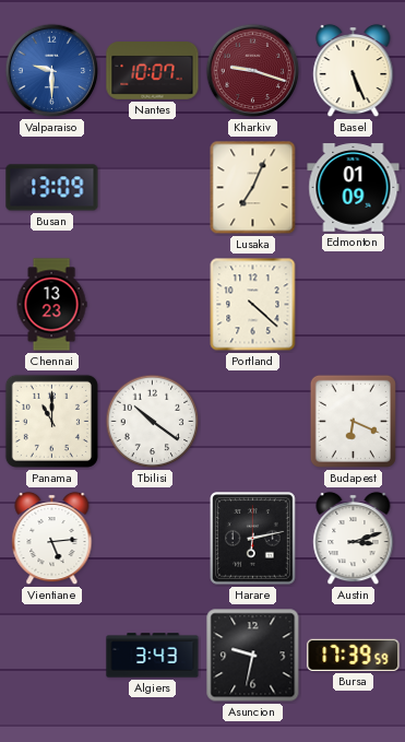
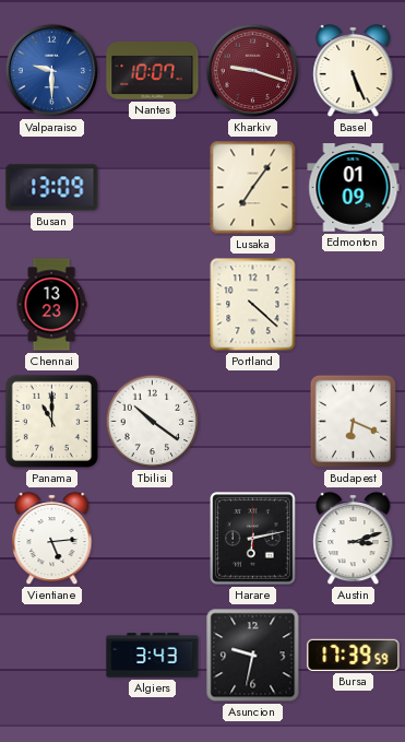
Lusaka: 7:04 -> 7:06 (253, 188)
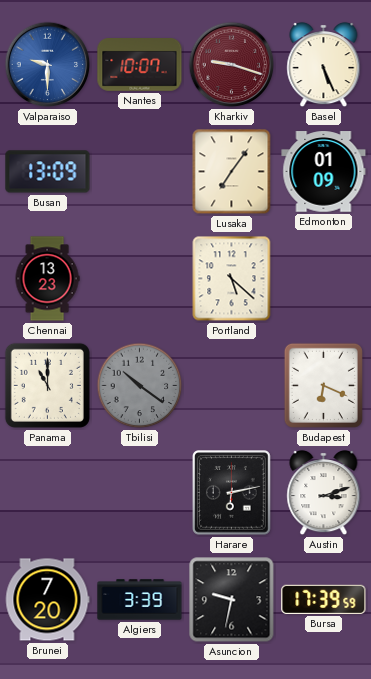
Portland: 4:22 -> 5:22 (232, 279)
Tbilisi dial: white -> grey (140, 386)
Vientiane: 5:14 -> none (52, 539)
Brunei: none -> 7:20 (47, 600)
Algiers: 3:43 -> 3:39 (140, 600)
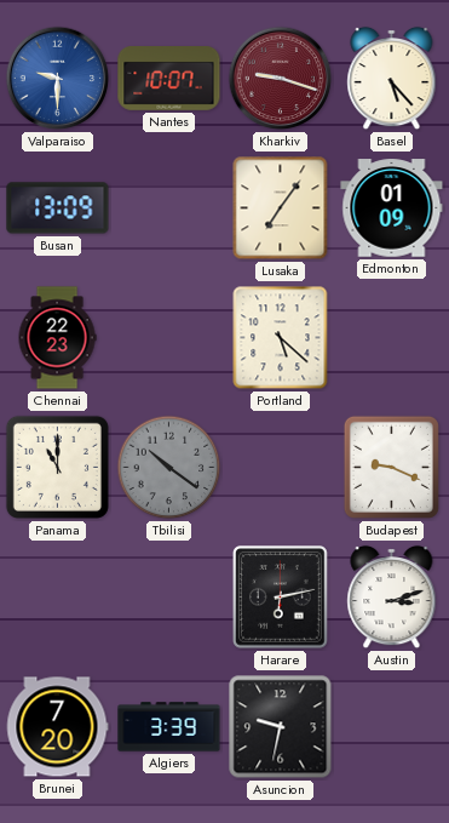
Basel: 5:26 -> 5:23 (392, 79)
Chennai: 13:23 -> 22:23 (57, 338)
Budapest: 6:19 -> 9:19 (391, 467)
Bursa: 17:39 -> none (324, 599)
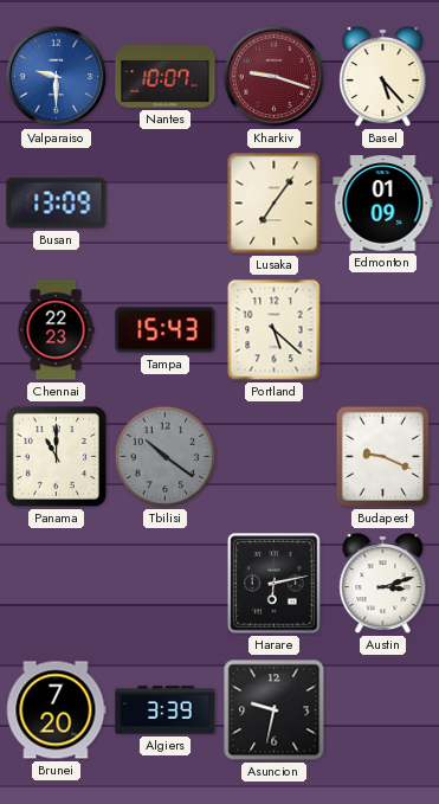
Tampa: none -> 15:43 (166, 330)
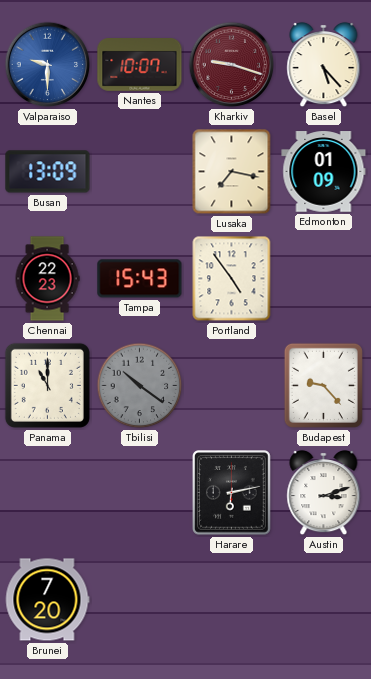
Lusaka: 7:06 -> 7:17 (232, 172)
Portland: 5:22 -> 4:54 (232, 279)
Budapest: 9:19 -> 9:23 (323, 385)
Algiers: 3:39 -> none (166, 710)
Asuncion: 9:32 -> none (275, 710)
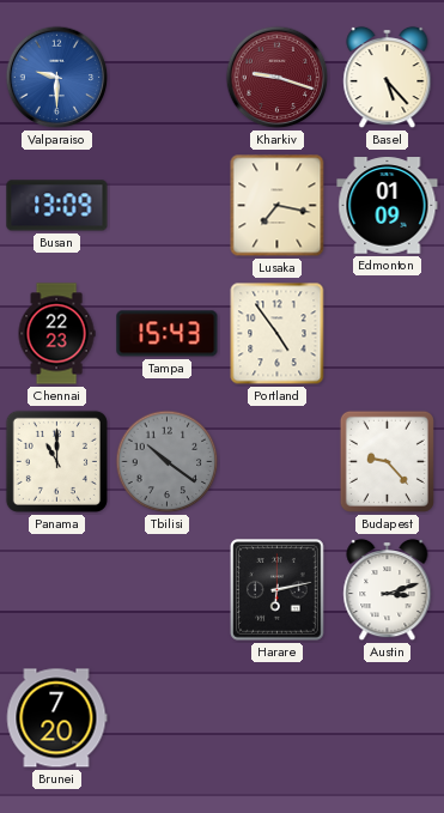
Nantes: 10:07 -> none (140, 65)
